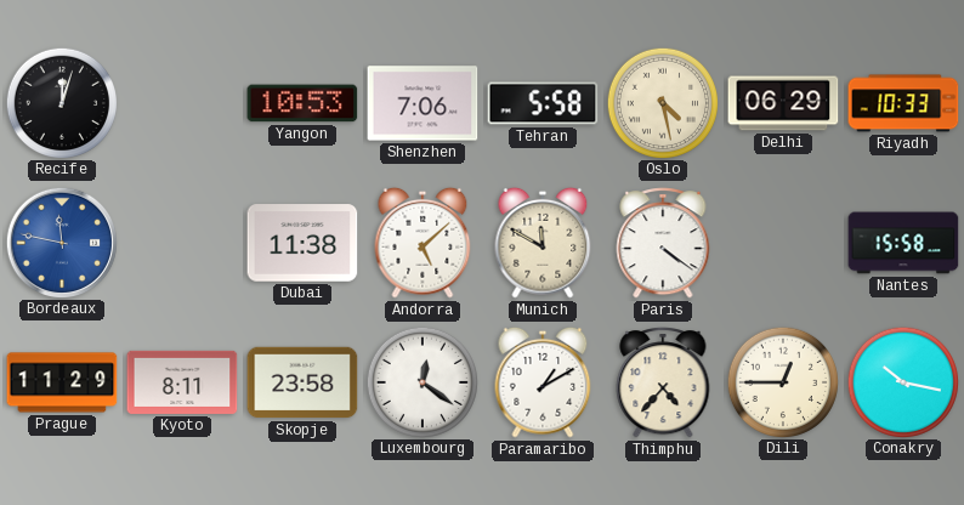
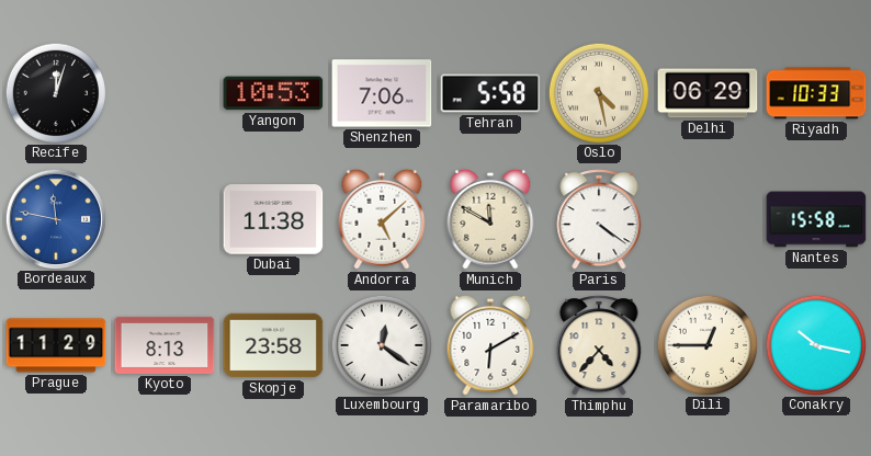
Kyoto: 8:11 -> 8:13 (165, 345)
Paramaribo: 1:10 -> 6:10 (490, 345)
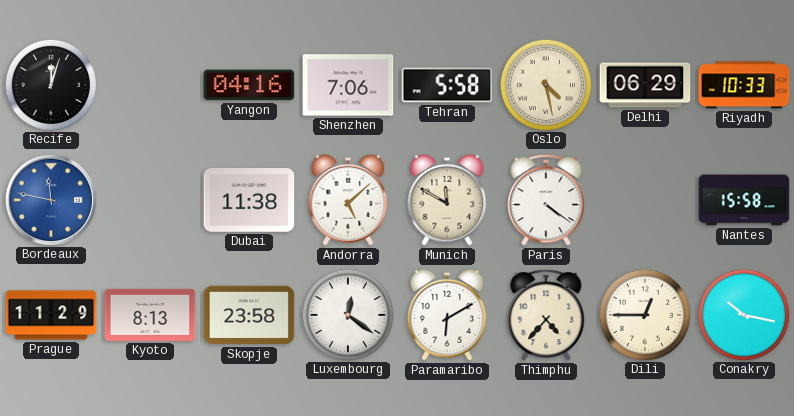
Yangon: 10:53 -> 04:16 (249, 85)
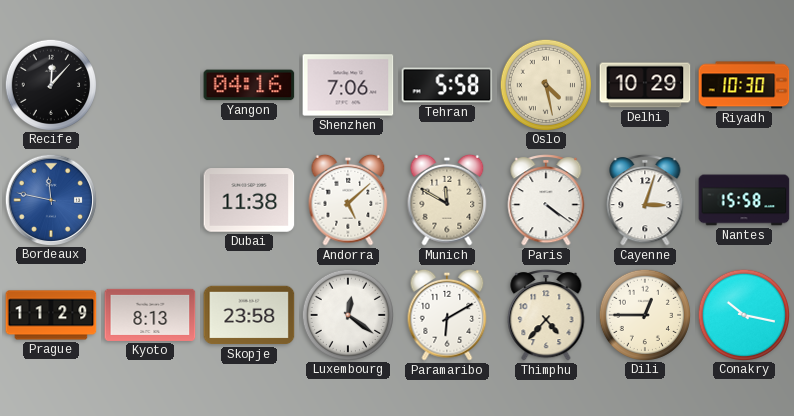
Recife: 12:03 -> 12:07 (50, 84)
Delhi: 06:29 -> 10:29 (645, 85)
Riyadh: 10:33 -> 10:30 (744, 85)
Cayenne: none -> 3:03 (645, 201)
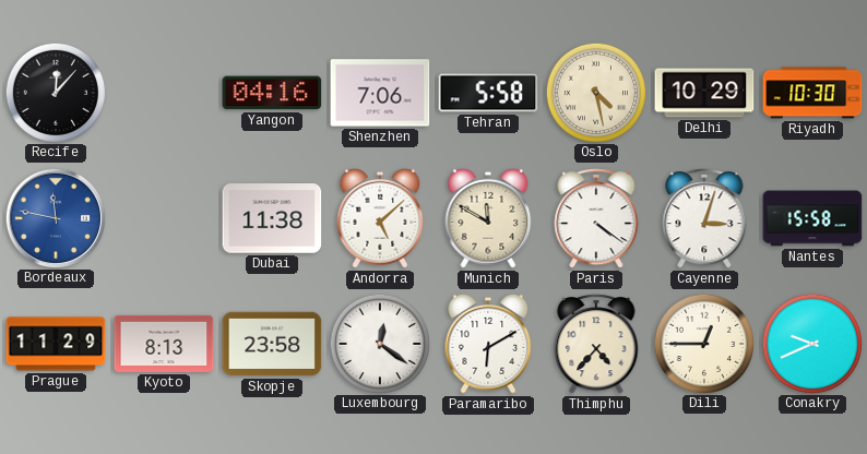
Conakry: 10:17 -> 9:41 (811, 343)
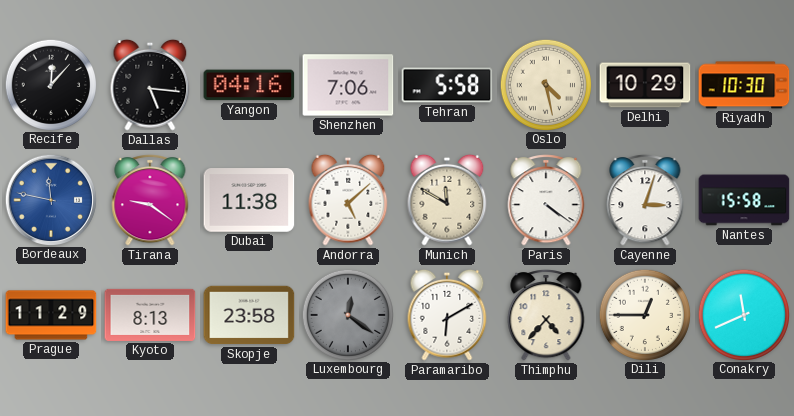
Dallas: none -> 5:16 (150, 85)
Tirana: none -> 9:21 (150, 201)
Luxembourg dial: white -> grey (347, 314)
Conakry: 9:41 -> 11:41 (743, 314)
